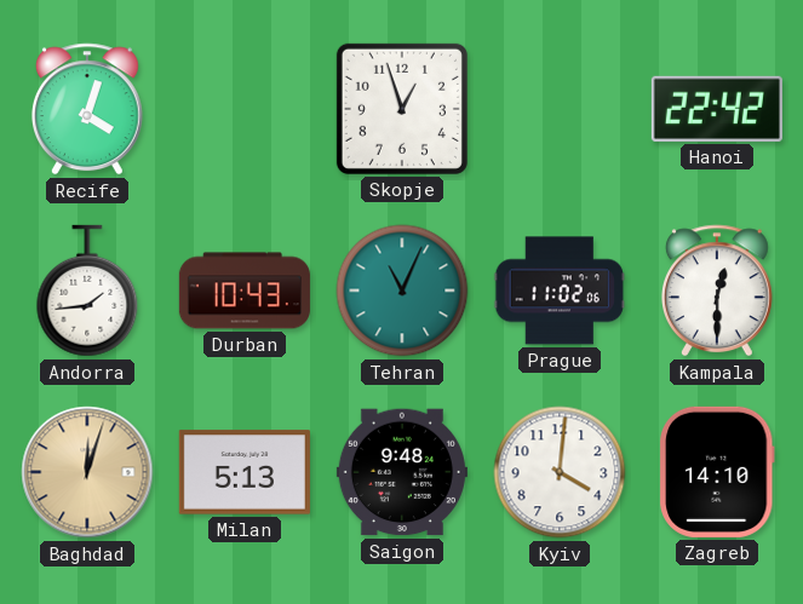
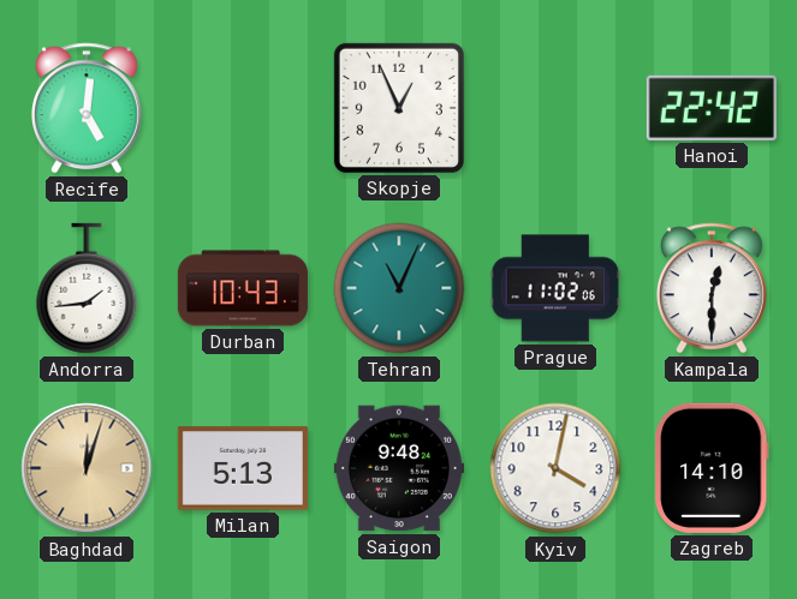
Recife: 4:03 -> 5:01 (87, 108)
Skopje: 12:57 -> 12:56 (399, 108)
Kyiv: 4:01 -> 4:02 (555, 468)
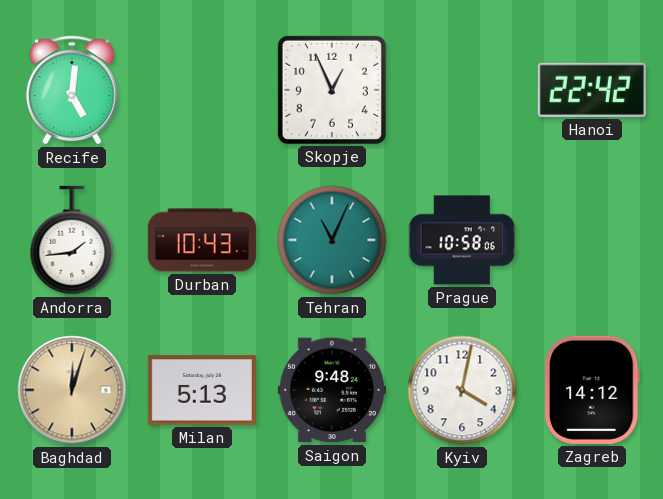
Prague: 11:02 -> 10:58 (462, 240)
Kampala: 12:30 -> none (712, 288)
Zagreb: 14:10 -> 14:12 (592, 390)
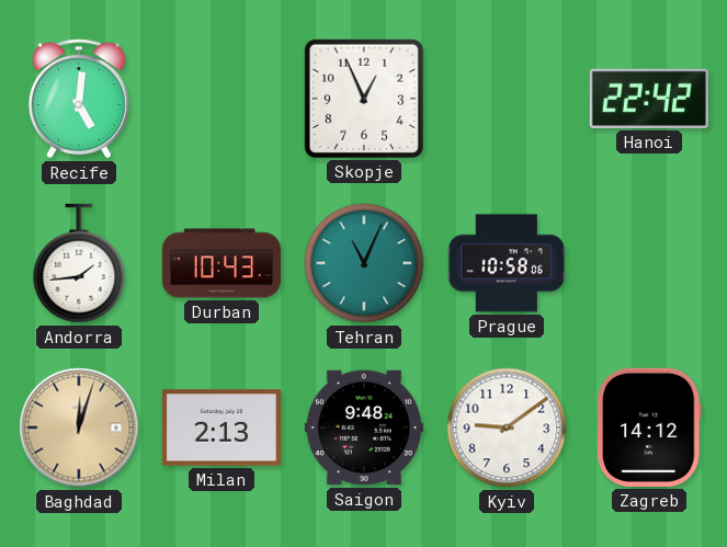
Milan: 5:13 -> 2:13 (221, 428)
Kyiv: 4:02 -> 9:09 (507, 428)
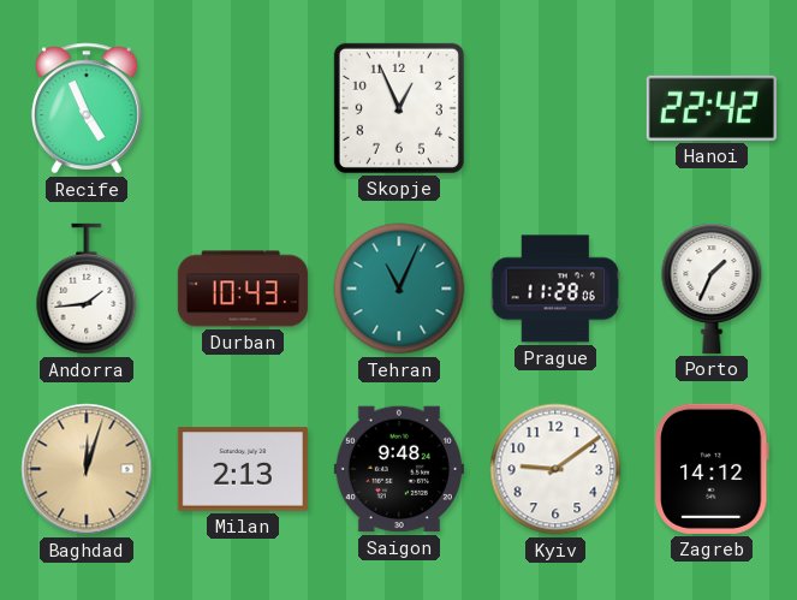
Recife: 5:01 -> 4:56 (87, 108)
Prague: 10:58 -> 11:28 (555, 289)
Porto: none -> 1:34 (712, 289)
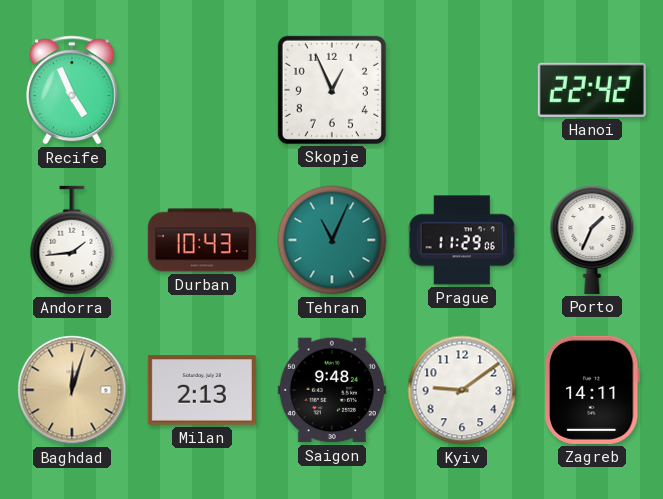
Prague: 11:28 -> 11:29 (462, 240)
Zagreb: 14:12 -> 14:11 (592, 390)
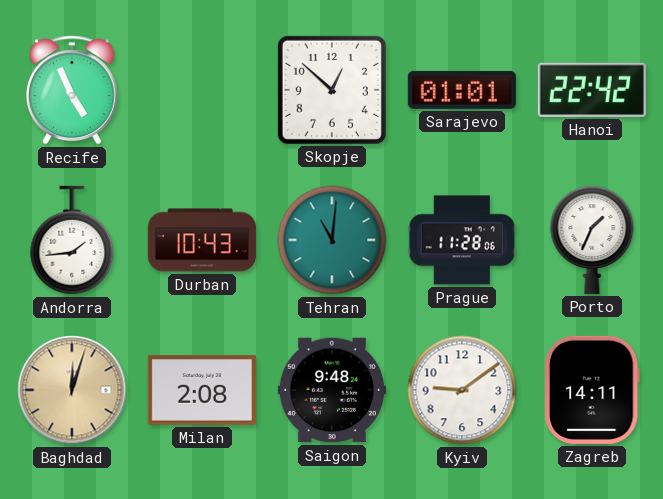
Skopje: 12:56 -> 12:52 (332, 90)
Sarajevo: none -> 01:01 (462, 90)
Tehran: 11:04 -> 11:01 (332, 240)
Prague: 11:29 -> 11:28 (462, 240)
Milan: 2:13 -> 2:08 (202, 390)
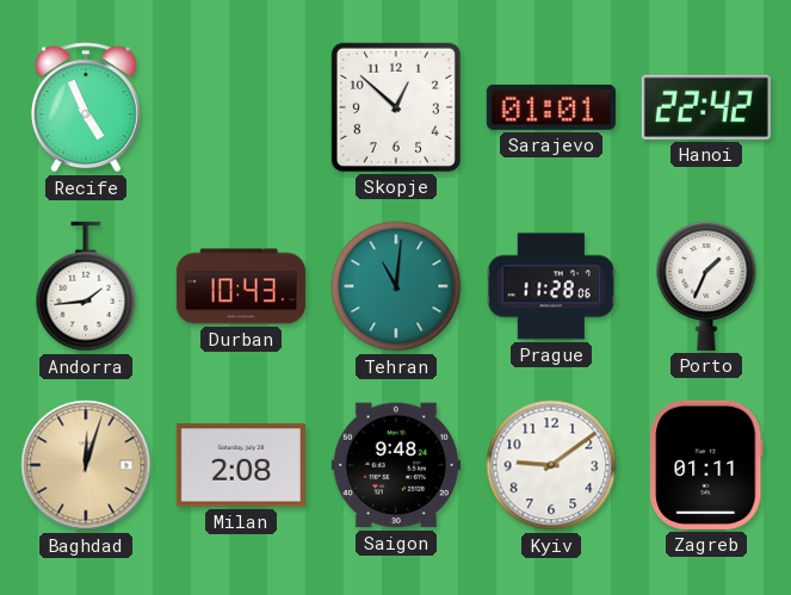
Zagreb: 14:11 -> 01:11 (706, 465)
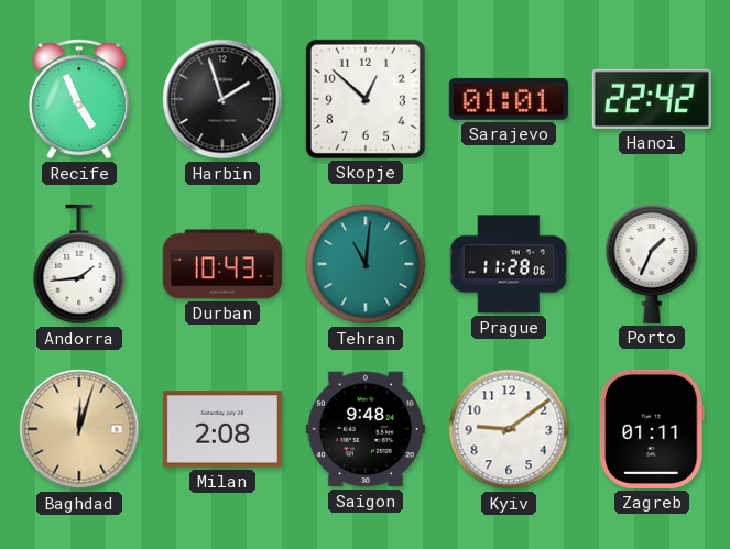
Harbin: none -> 1:57 (222, 99)
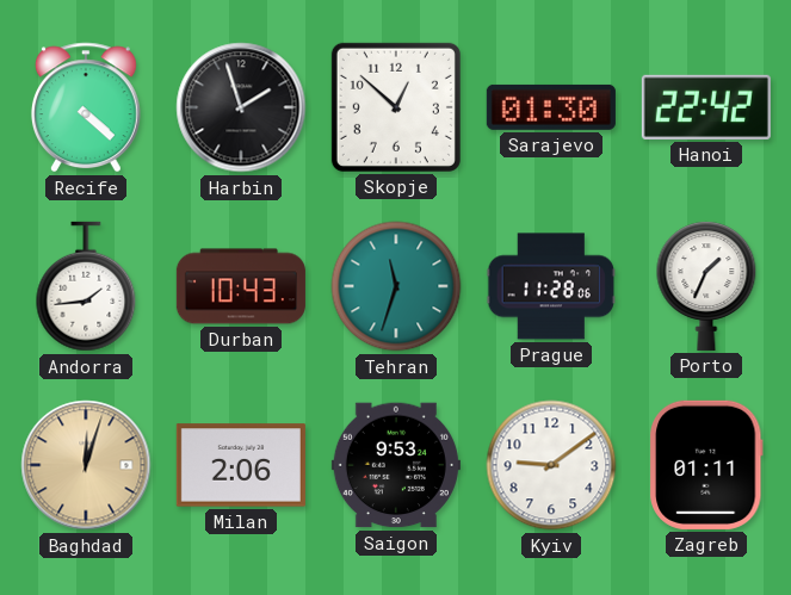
Recife: 4:56 -> 4:22 (86, 107)
Sarajevo: 01:01 -> 01:30 (551, 107)
Tehran: 11:01 -> 11:33 (396, 286)
Milan: 2:08 -> 2:06 (241, 465)
Saigon: 9:48 -> 9:53 (396, 465)
